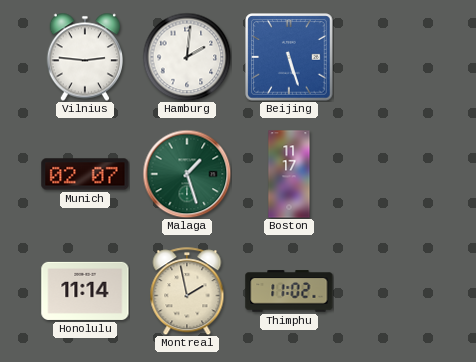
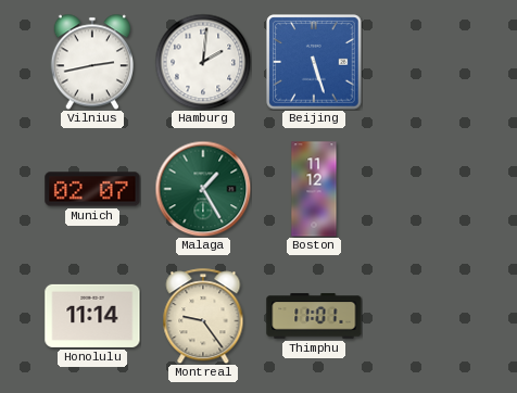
Vilnius: 2:46 -> 2:43 (91, 62)
Malaga: 1:27 -> 1:25 (203, 189)
Boston: 11:17 -> 11:12 (314, 189)
Montreal: 1:58 -> 9:24 (203, 316)
Thimphu: 11:02 -> 11:01 (314, 316)
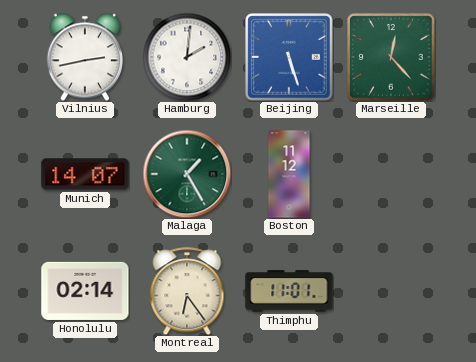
Marseille: none -> 12:23 (391, 57)
Munich: 02:07 -> 14:07 (85, 174)
Honolulu: 11:14 -> 02:14 (85, 291)
Montreal: 9:24 -> 6:24 (187, 291)
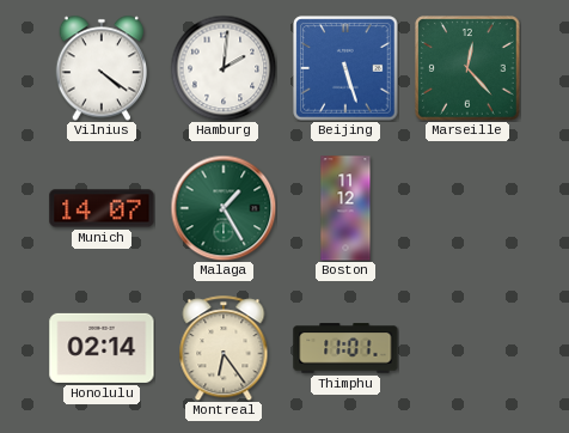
Vilnius: 2:43 -> 4:21 (100, 68)
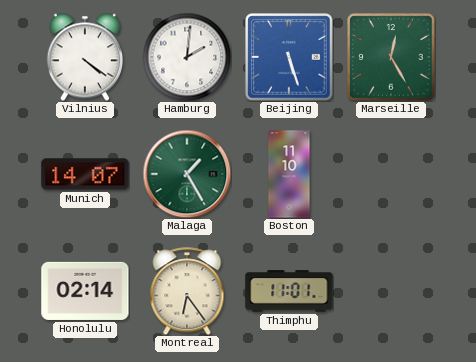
Marseille: 12:23 -> 12:25 (391, 57)
Boston: 11:12 -> 11:10 (289, 174)
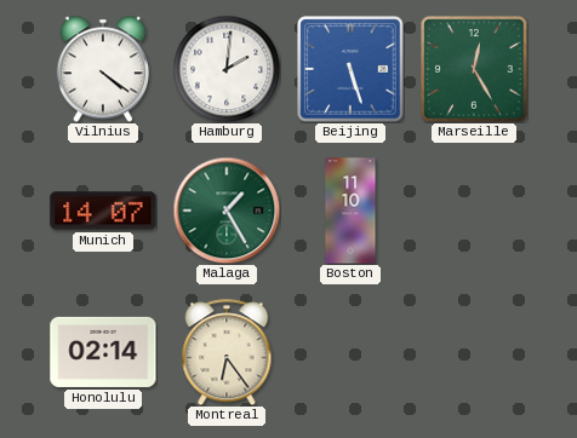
Thimphu: 11:01 -> none (289, 291)
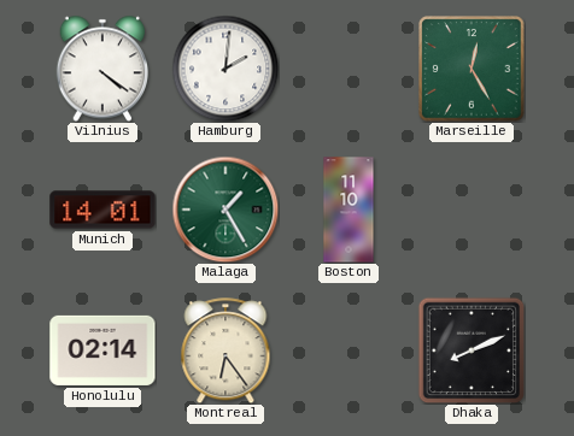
Beijing: 5:27 -> none (350, 69)
Munich: 14:07 -> 14:01 (102, 210)
Dhaka: none -> 8:11 (471, 350)
